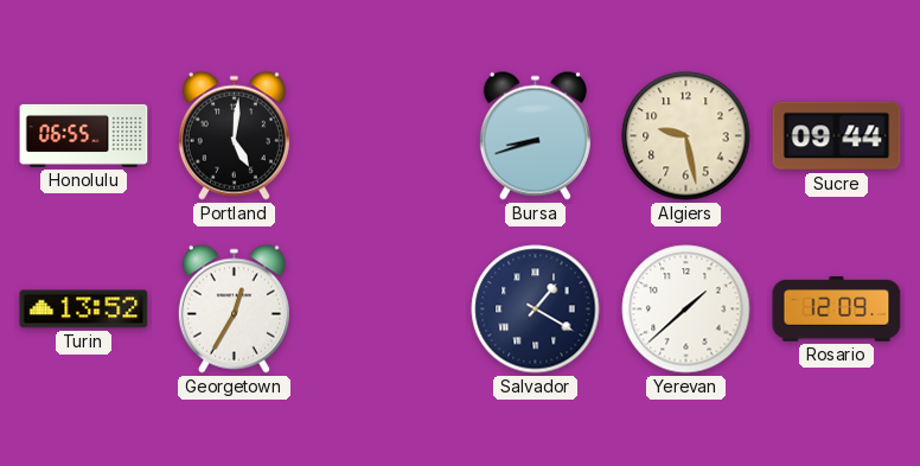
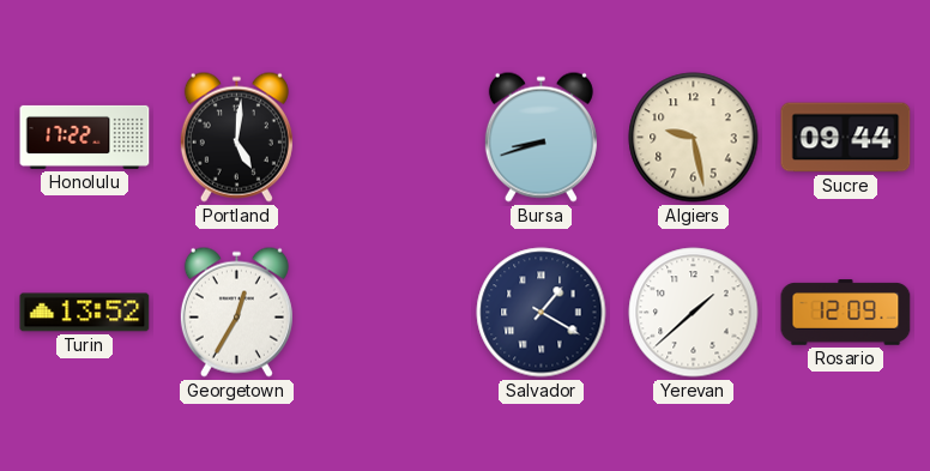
Honolulu: 06:55 -> 17:22 (85, 137)
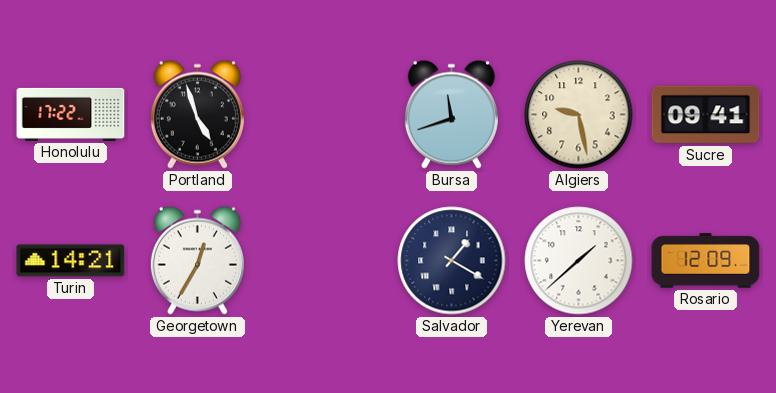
Portland: 5:01 -> 4:57 (197, 114)
Bursa: 8:42 -> 11:42 (451, 114)
Sucre: 09:44 -> 09:41 (706, 115)
Turin: 13:52 -> 14:21 (71, 261)
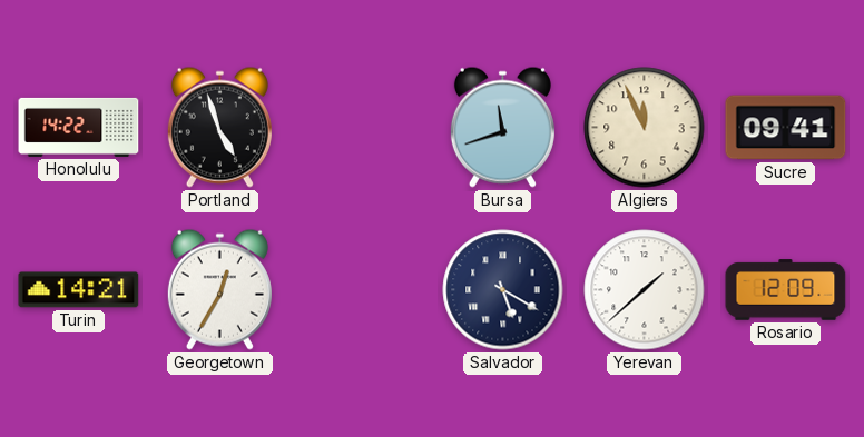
Honolulu: 17:22 -> 14:22 (79, 127)
Algiers: 9:28 -> 11:56 (645, 128)
Salvador: 1:20 -> 5:20 (503, 290)
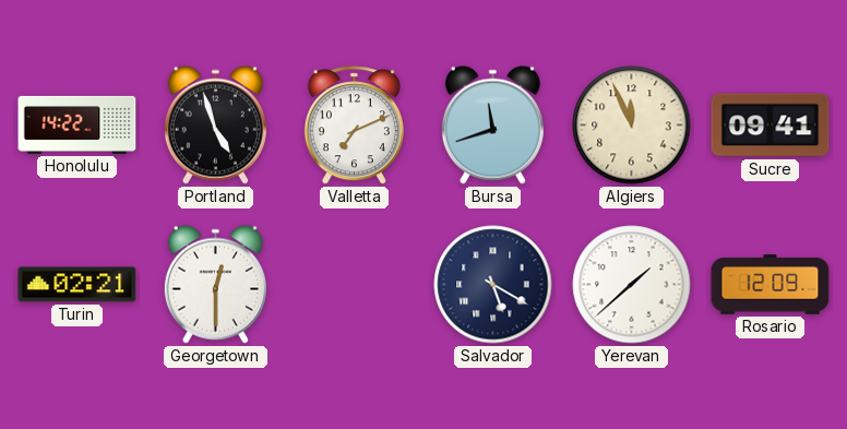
Valletta: none -> 7:11 (354, 126)
Turin: 14:21 -> 02:21 (77, 285)
Georgetown: 12:35 -> 12:30 (215, 284)
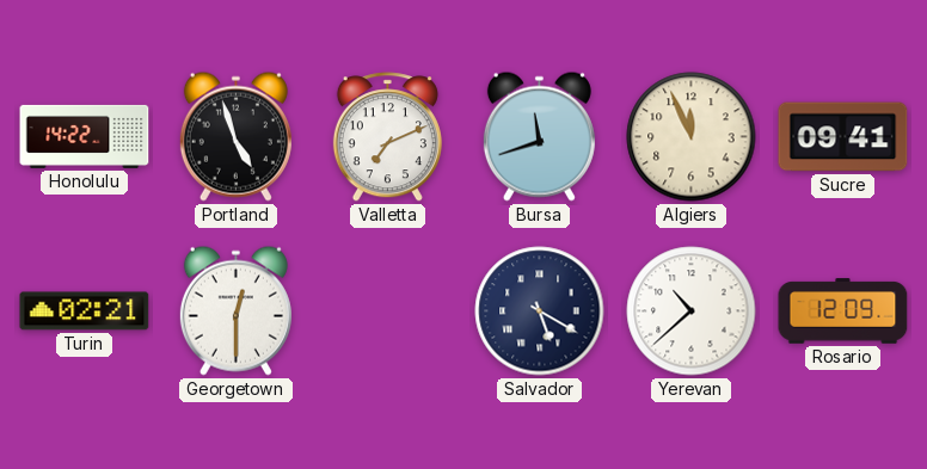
Yerevan: 1:38 -> 10:38 (692, 311)
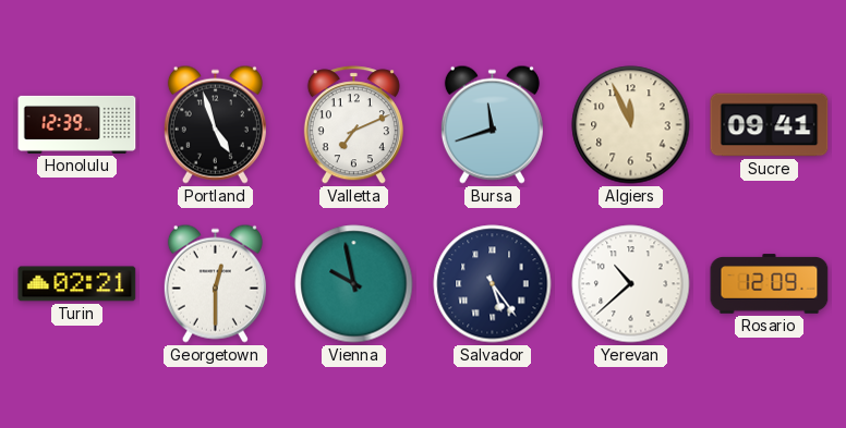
Honolulu: 14:22 -> 12:39 (77, 124)
Vienna: none -> 9:58 (354, 284)
Salvador: 5:20 -> 5:24 (493, 284)
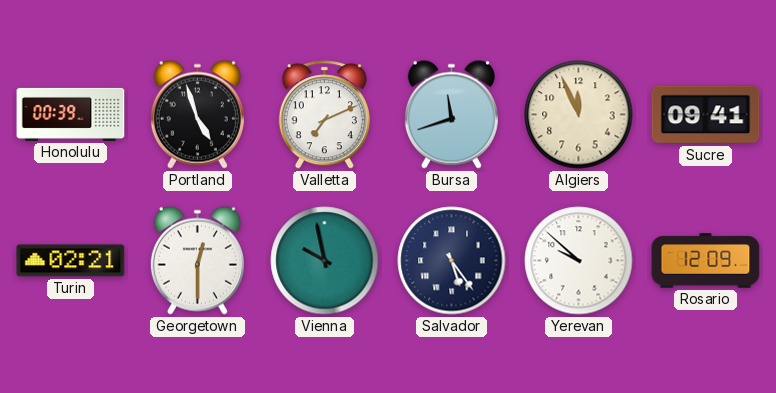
Honolulu: 12:39 -> 00:39 (71, 114)
Yerevan: 10:38 -> 9:52 (579, 261)
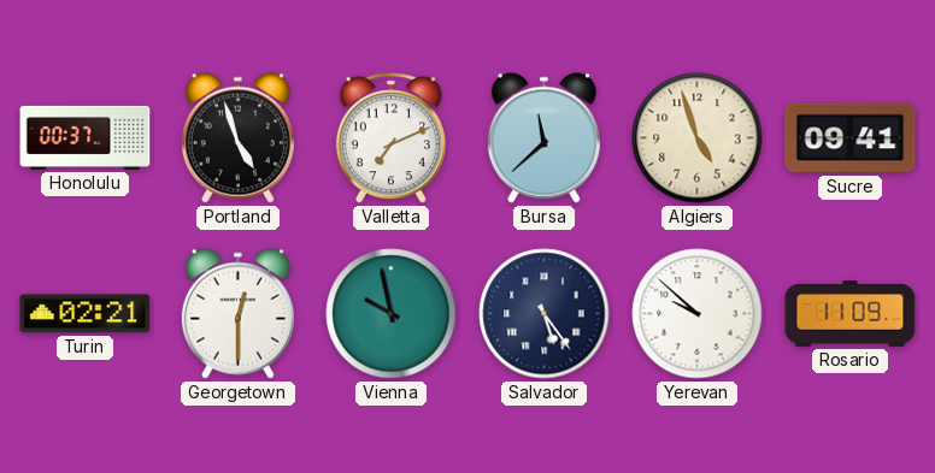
Honolulu: 00:39 -> 00:37 (86, 137)
Bursa: 11:42 -> 11:38 (543, 137)
Algiers: 11:56 -> 4:57 (698, 138)
Rosario: 12:09 -> 11:09 (851, 314)
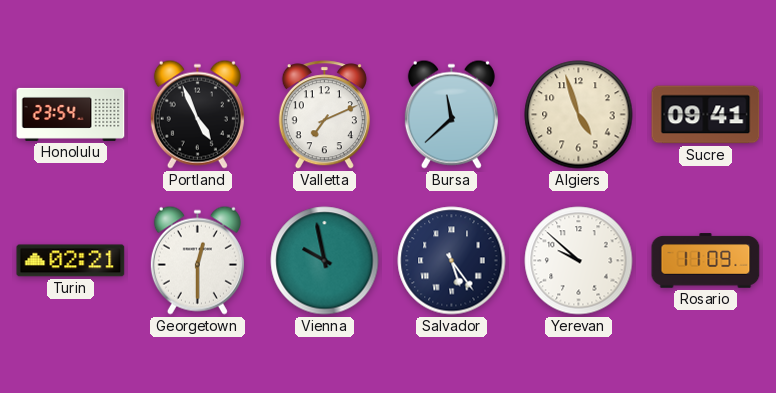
Honolulu: 00:37 -> 23:54 (71, 114)
Portland: 4:57 -> 4:56 (197, 114)
